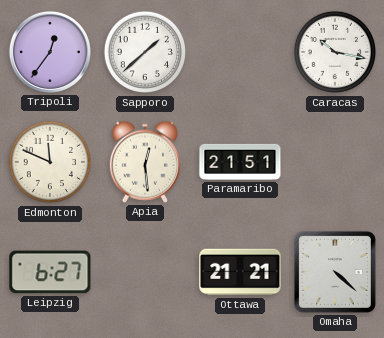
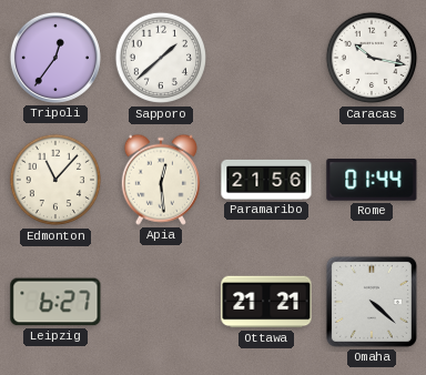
Edmonton: 11:49 -> 11:07 (55, 180)
Paramaribo: 21:51 -> 21:56 (266, 180)
Rome: none -> 01:44 (372, 180)
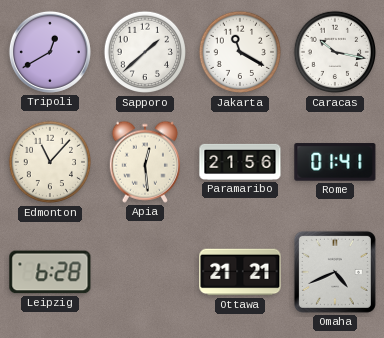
Tripoli: 12:36 -> 12:40 (50, 52)
Jakarta: none -> 11:20 (240, 52)
Rome: 01:44 -> 01:41 (335, 162)
Leipzig: 6:27 -> 6:28 (50, 272)
Omaha: 4:22 -> 4:41 (335, 272)
